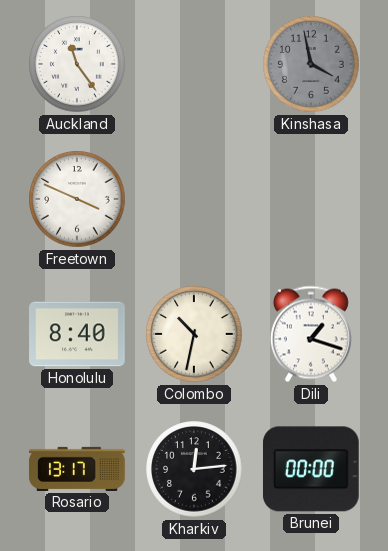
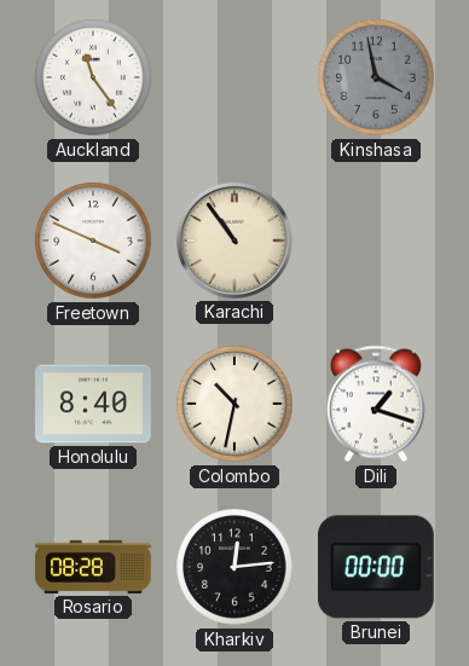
Karachi: none -> 10:54 (234, 241)
Rosario: 13:17 -> 08:28 (93, 567)
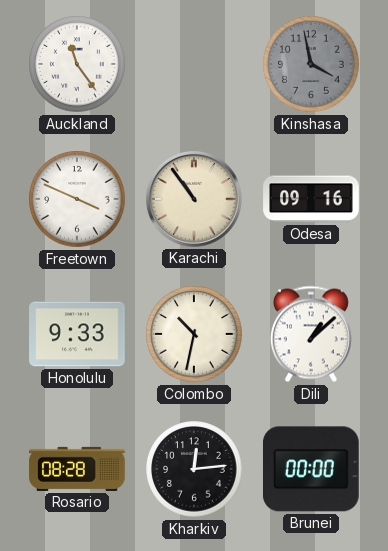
Odesa: none -> 09:16 (311, 199)
Honolulu: 8:40 -> 9:33 (77, 334)
Dili: 1:18 -> 1:08 (311, 334)
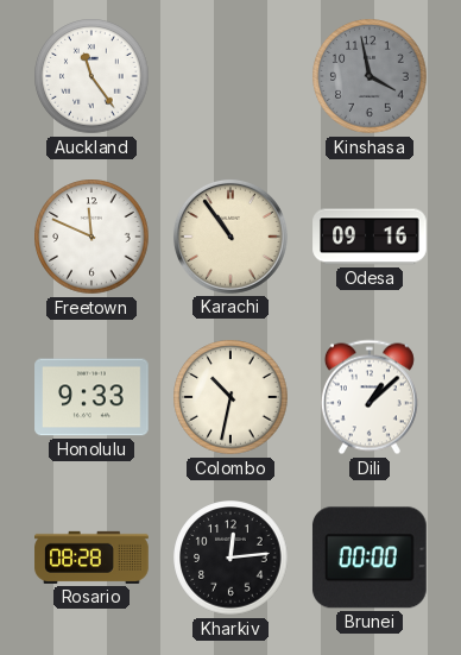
Freetown: 3:49 -> 11:49 (91, 237)
